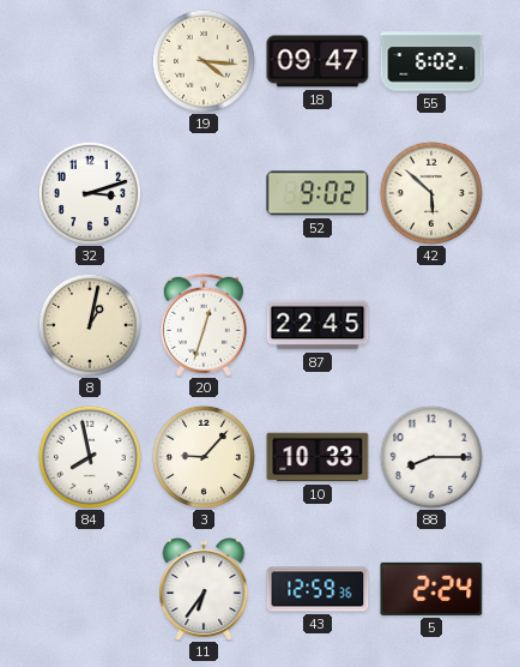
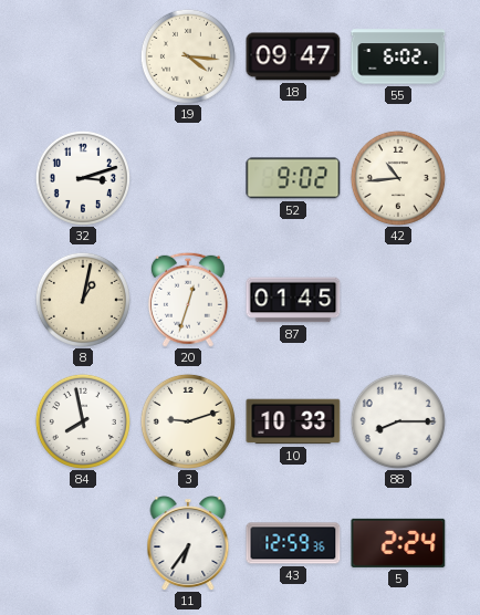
42: 5:52 -> 10:44 (398, 178)
87: 22:45 -> 01:45 (293, 300)
3: 9:07 -> 9:12 (188, 421)
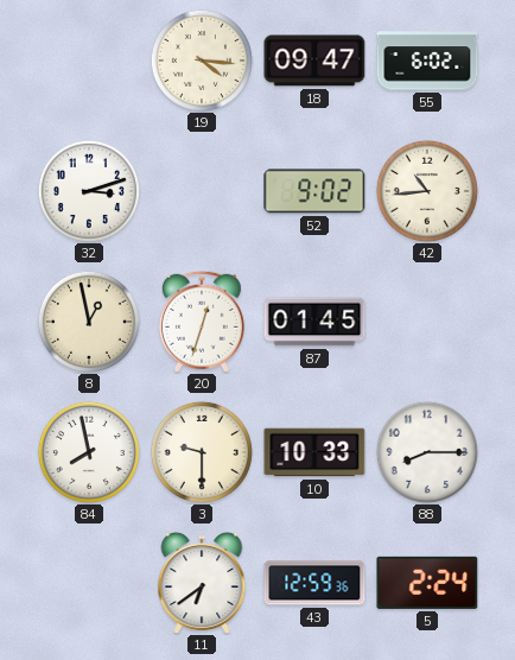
8: 1:02 -> 12:58 (89, 322)
3: 9:12 -> 9:30 (202, 452)
11: 6:36 -> 6:39 (202, 583)
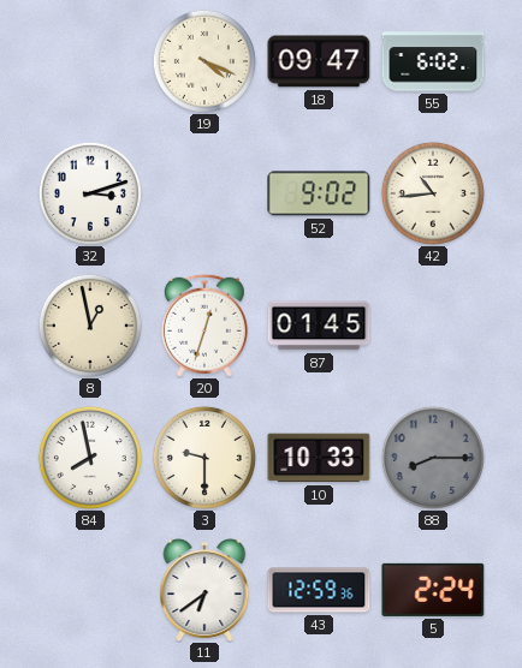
19: 4:16 -> 4:19 (204, 61)
88 dial: white -> grey (433, 458)
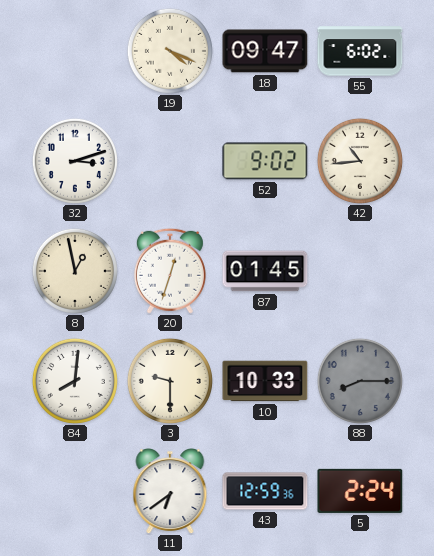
84: 7:58 -> 8:01 (75, 381)
